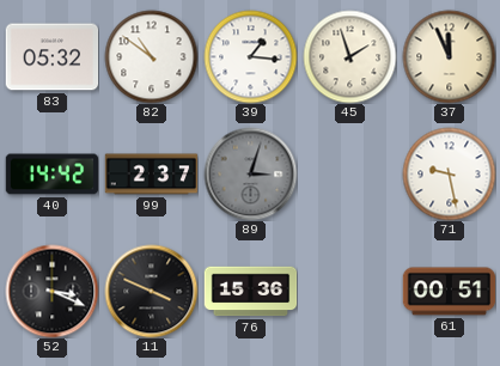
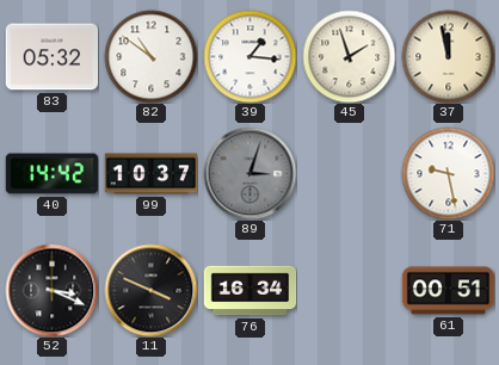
37: 11:56 -> 11:58 (448, 56)
99: 2:37 -> 10:37 (150, 174)
76: 15:36 -> 16:34 (249, 291)
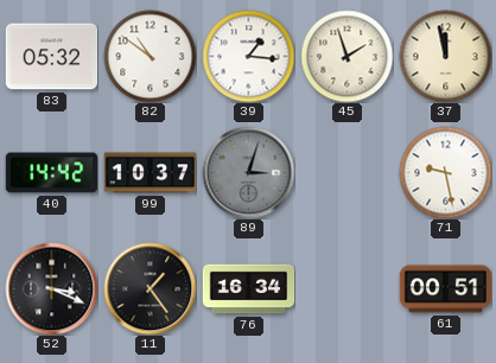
11: 3:49 -> 1:24 (150, 288)
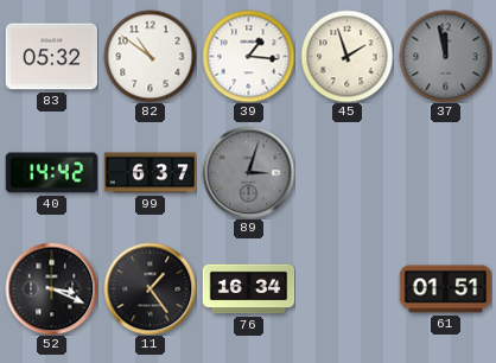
37 dial: cream -> grey (445, 56)
99: 10:37 -> 6:37 (150, 173)
71: 9:28 -> none (445, 172)
61: 00:51 -> 01:51 (445, 289)
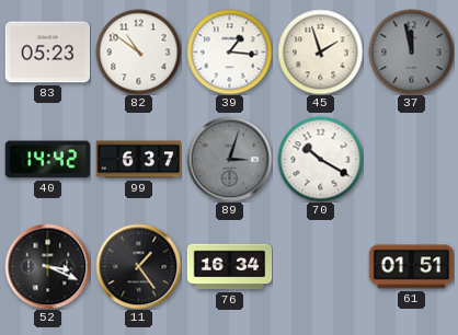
83: 05:32 -> 05:23 (47, 53)
70: none -> 10:20 (320, 159)
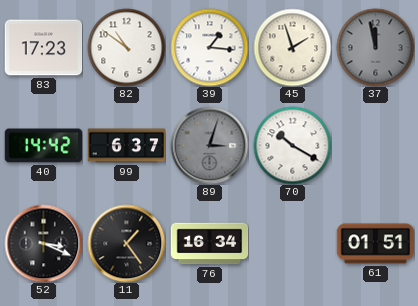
83: 05:23 -> 17:23 (43, 48)
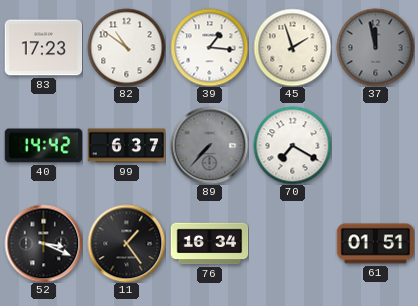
89: 3:03 -> 7:37 (209, 145)
70: 10:20 -> 7:20 (292, 145)
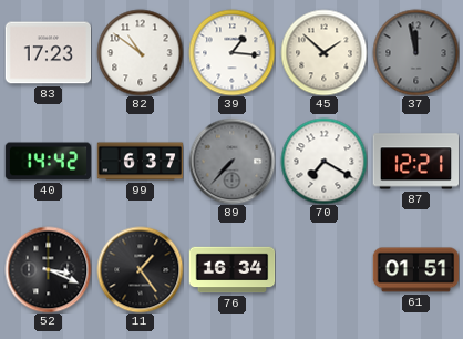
45: 1:57 -> 1:52 (323, 52)
87: none -> 12:21 (415, 162)
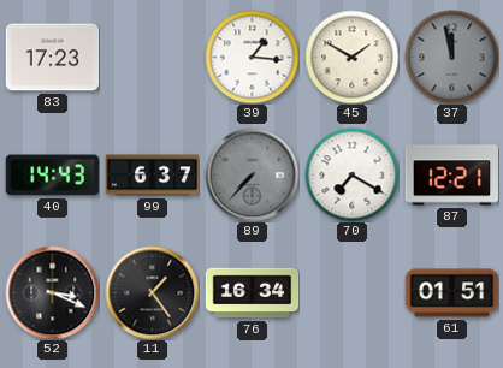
82: 10:51 -> none (140, 52)
45: 1:52 -> 1:50 (351, 57)
40: 14:42 -> 14:43 (52, 176)
